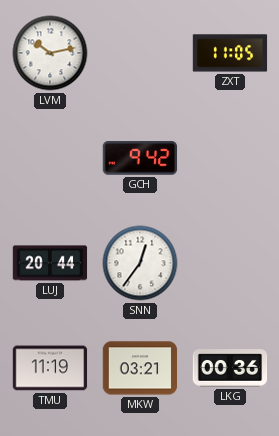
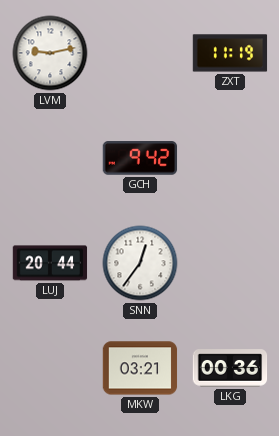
LVM: 10:13 -> 9:13 (50, 53)
ZXT: 11:05 -> 11:19 (230, 53)
TMU: 11:19 -> none (50, 368)
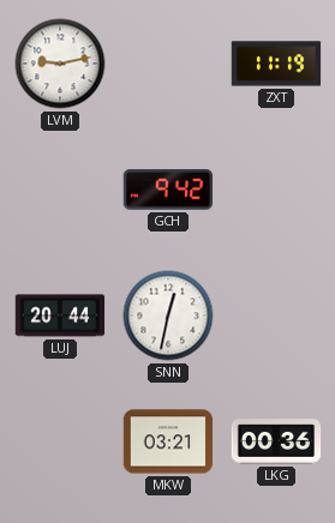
SNN: 12:36 -> 12:32 (168, 315)
